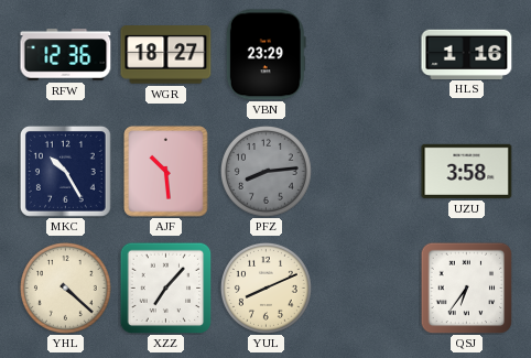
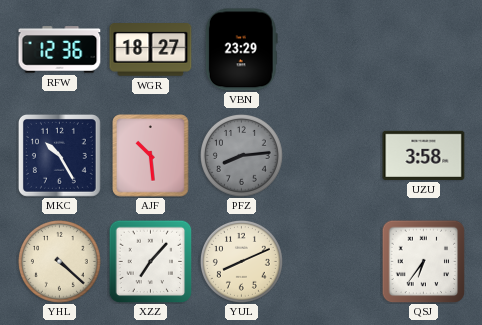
HLS: 1:16 -> none (467, 54)
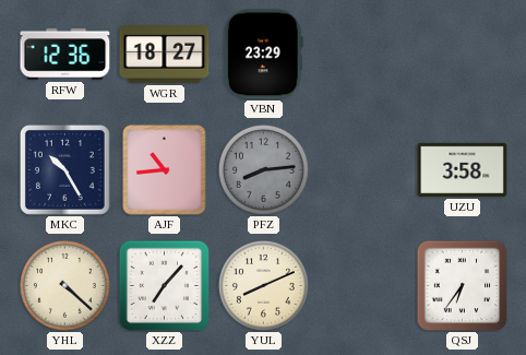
AJF: 10:29 -> 10:44 (165, 170)
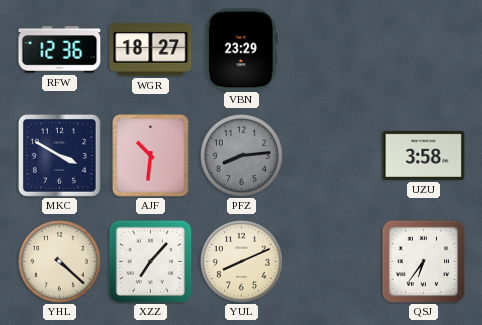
MKC: 10:25 -> 3:50 (59, 155)
AJF: 10:44 -> 10:31 (151, 156)
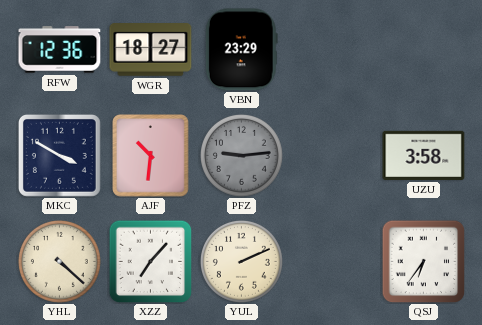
PFZ: 8:14 -> 9:14 (241, 155)
YUL: 8:11 -> 2:11 (241, 261)
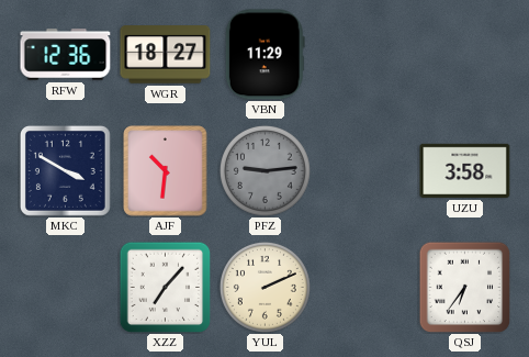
VBN: 23:29 -> 11:29 (264, 55)
YHL: 4:22 -> none (59, 261)
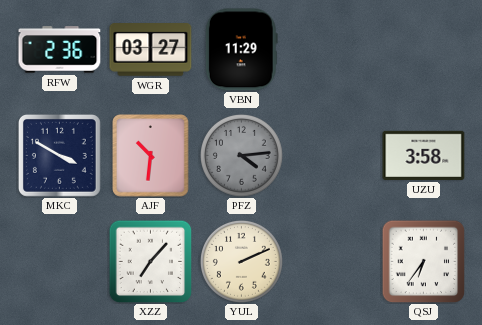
RFW: 12:36 -> 2:36 (60, 50)
WGR: 18:27 -> 03:27 (151, 50)
PFZ: 9:14 -> 4:14 (241, 155)
